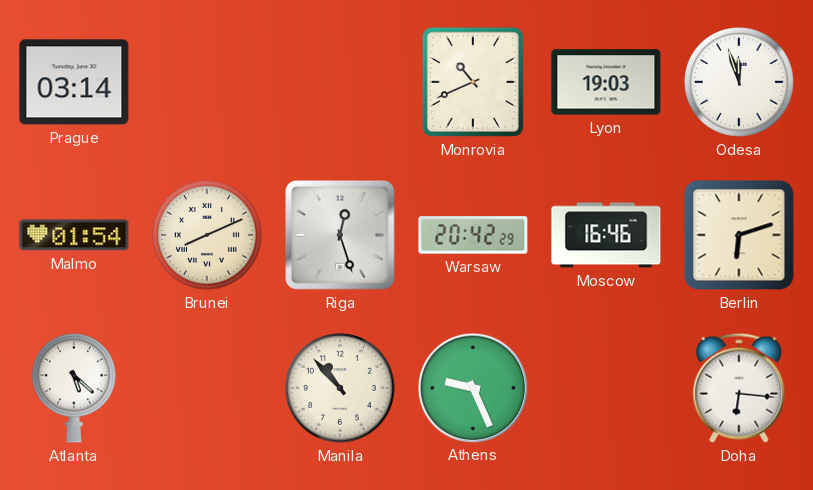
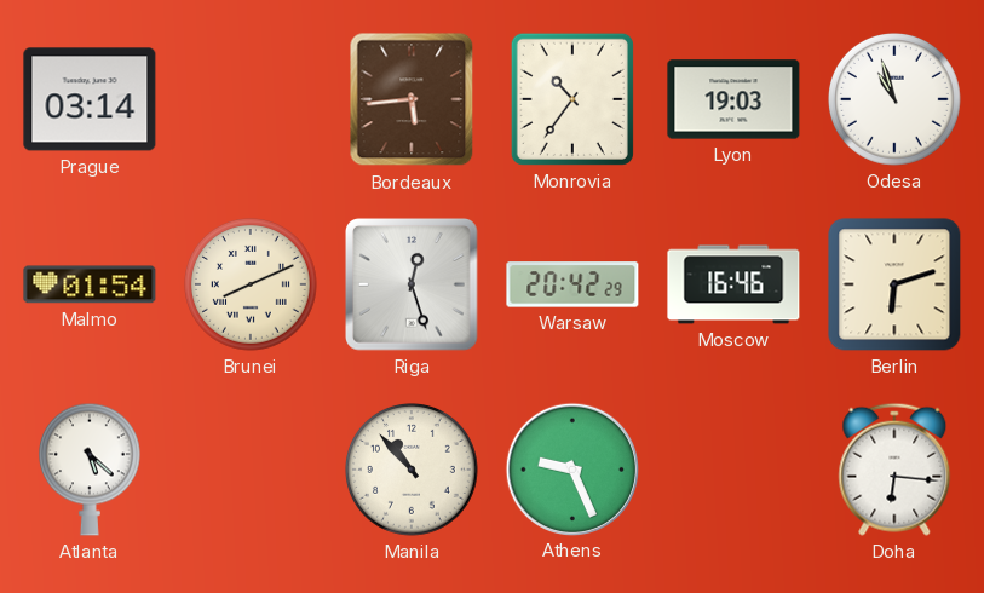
Bordeaux: none -> 5:44 (412, 99)
Monrovia: 10:41 -> 10:36 (572, 99)
Odesa: 11:57 -> 10:57 (896, 100)
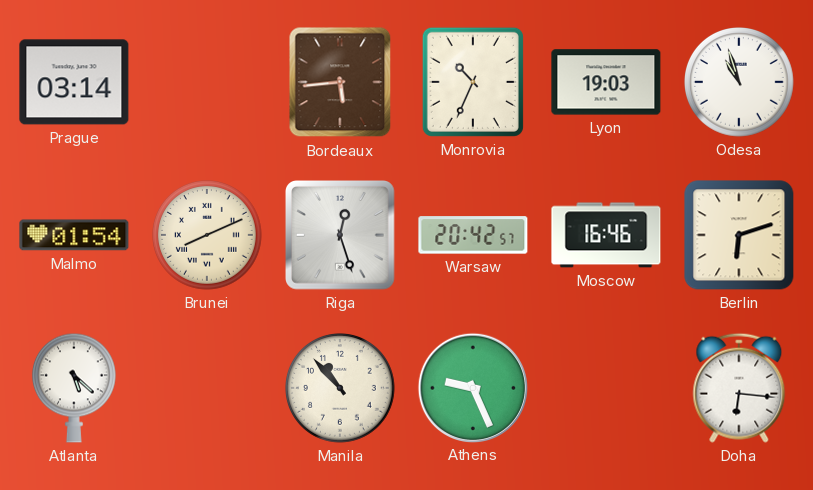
Monrovia: 10:36 -> 10:34 (473, 82)
Warsaw: 20:42:29 -> 20:42:57 (473, 235)
